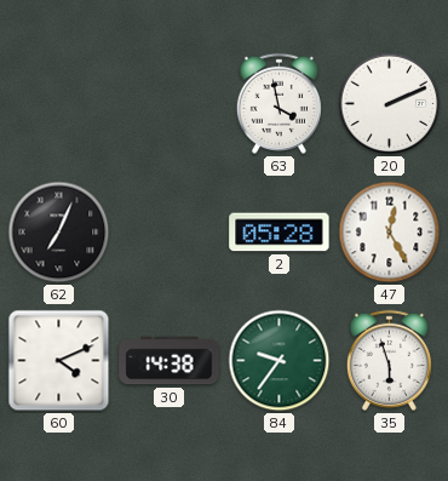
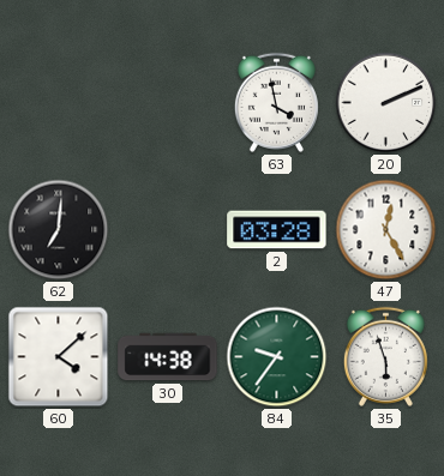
62: 7:04 -> 7:01 (59, 230)
2: 05:28 -> 03:28 (277, 230)
60: 4:11 -> 4:08 (59, 357)
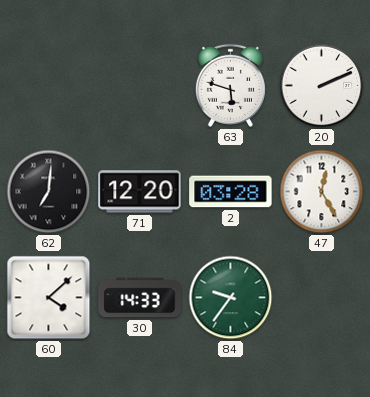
63: 3:58 -> 5:48 (230, 85)
71: none -> 12:20 (140, 192)
30: 14:38 -> 14:33 (140, 298)
35: 5:57 -> none (385, 356)
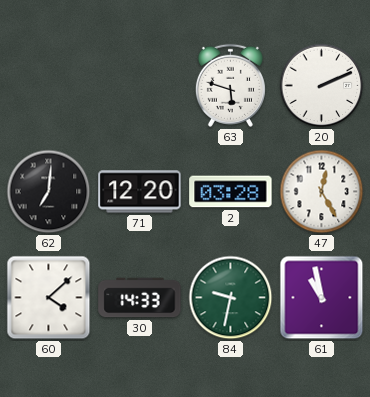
84: 9:36 -> 9:32 (231, 298)
61: none -> 10:58 (322, 298)
